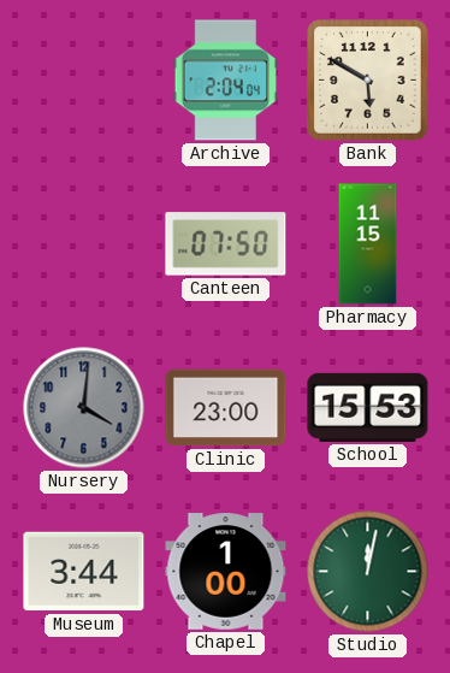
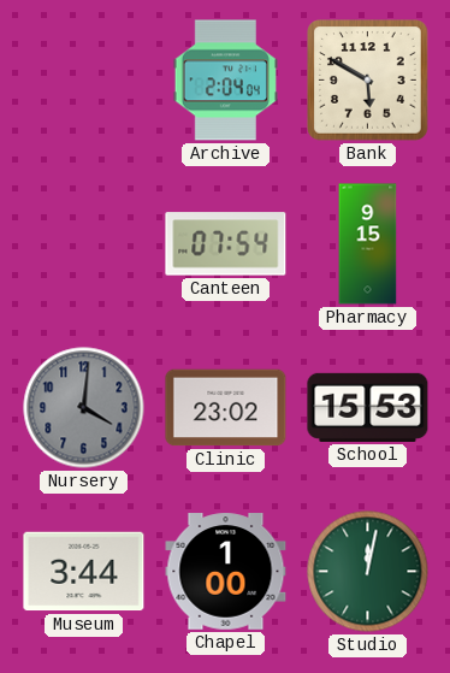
Canteen: 07:50 -> 07:54 (226, 244)
Pharmacy: 11:15 -> 9:15 (368, 244)
Clinic: 23:00 -> 23:02 (226, 408)
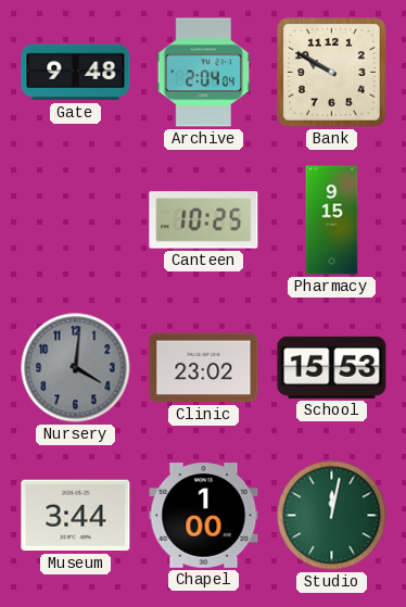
Gate: none -> 9:48 (76, 73)
Bank: 5:50 -> 9:50 (332, 73)
Canteen: 07:54 -> 10:25 (204, 220)
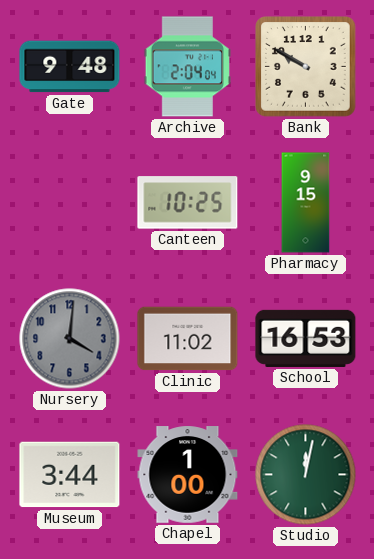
Clinic: 23:02 -> 11:02 (188, 339)
School: 15:53 -> 16:53 (306, 338)
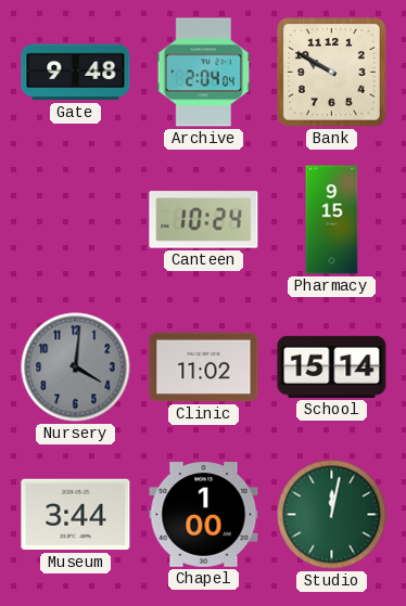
Canteen: 10:25 -> 10:24 (204, 220)
School: 16:53 -> 15:14 (332, 366)
